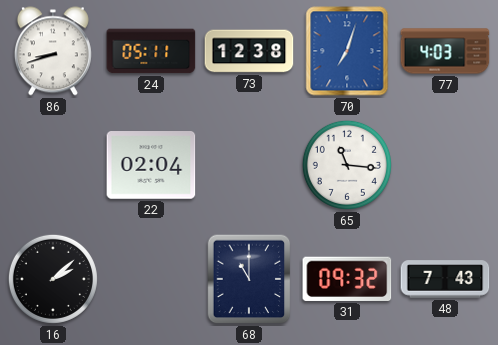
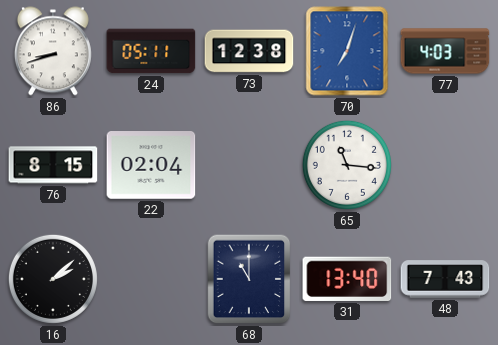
76: none -> 8:15 (53, 165)
31: 09:32 -> 13:40 (347, 279)
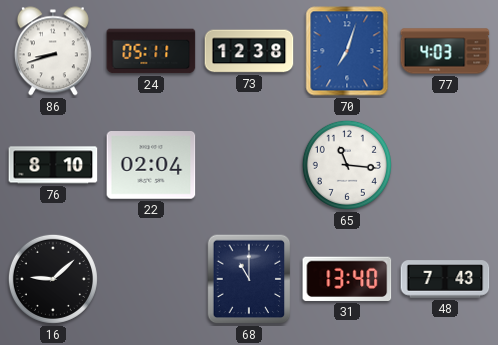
76: 8:15 -> 8:10 (53, 165)
16: 2:08 -> 9:08 (53, 279)
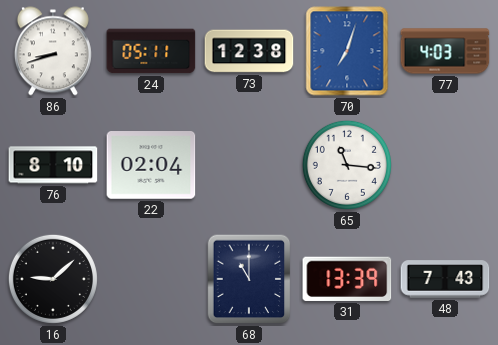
31: 13:40 -> 13:39 (347, 279)
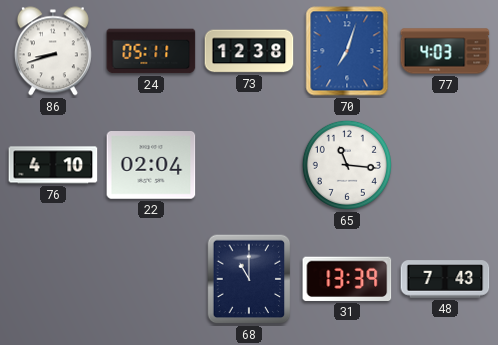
76: 8:10 -> 4:10 (53, 165)
16: 9:08 -> none (53, 279)
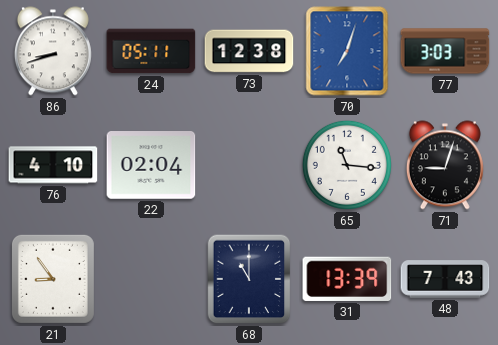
77: 4:03 -> 3:03 (445, 51)
71: none -> 9:03 (445, 165)
21: none -> 8:54 (53, 279)
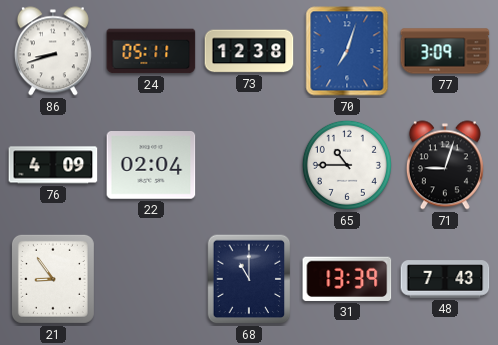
77: 3:03 -> 3:09 (445, 51)
76: 4:10 -> 4:09 (53, 165)
65: 11:16 -> 10:45 (347, 165)
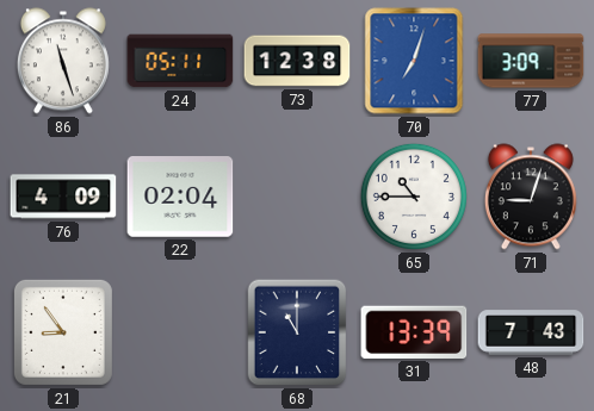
86: 8:42 -> 11:27 (63, 61)
